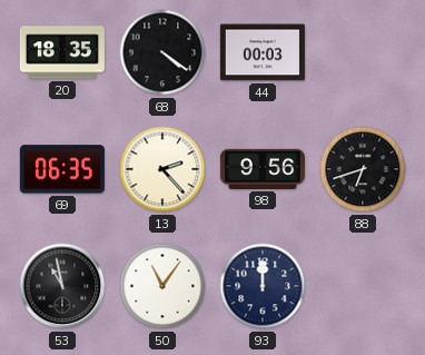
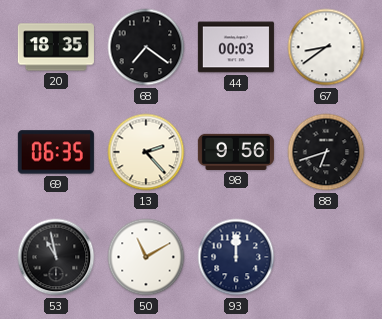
68: 4:21 -> 7:21 (146, 47)
67: none -> 8:39 (326, 47)
50: 11:06 -> 11:10 (146, 257)
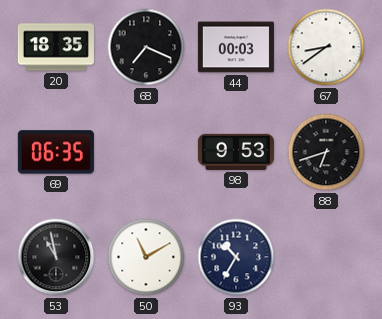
68: 7:21 -> 7:19 (146, 47)
13: 2:23 -> none (146, 152)
98: 9:56 -> 9:53 (236, 152)
93: 12:00 -> 10:35 (236, 257)
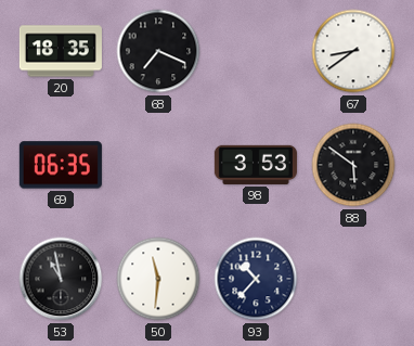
44: 00:03 -> none (236, 47)
98: 9:53 -> 3:53 (256, 165)
88: 6:42 -> 5:51 (353, 165)
50: 11:10 -> 11:31 (158, 279)
93: 10:35 -> 10:37 (256, 279)
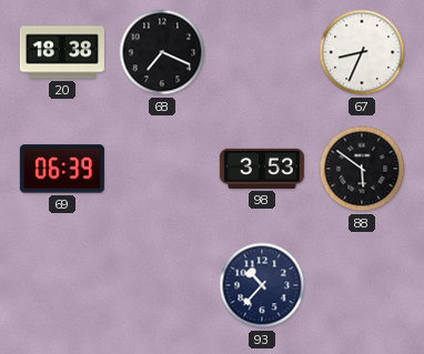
20: 18:35 -> 18:38 (62, 52)
67: 8:39 -> 8:34 (362, 52)
69: 06:35 -> 06:39 (62, 169)
53: 10:58 -> none (61, 279)
50: 11:31 -> none (158, 279)
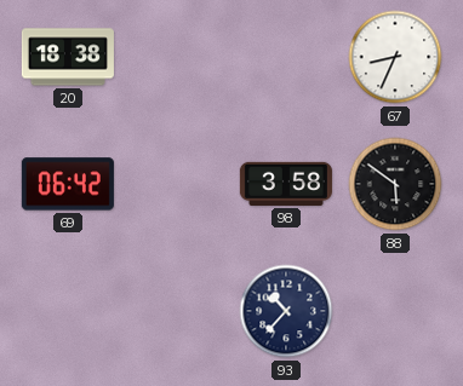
68: 7:19 -> none (162, 52)
69: 06:39 -> 06:42 (68, 184)
98: 3:53 -> 3:58 (286, 184)
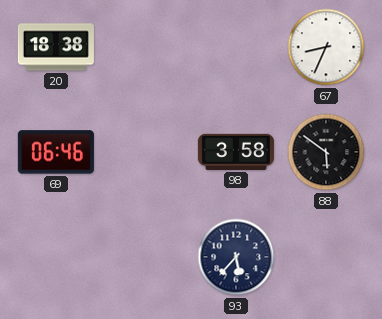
69: 06:42 -> 06:46 (56, 152)
93: 10:37 -> 5:37 (236, 257)
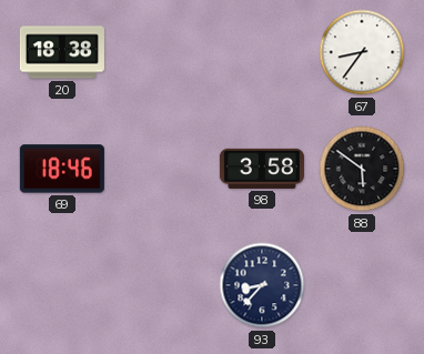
67: 8:34 -> 8:36 (362, 52)
69: 06:46 -> 18:46 (62, 169)
93: 5:37 -> 8:37 (262, 285)
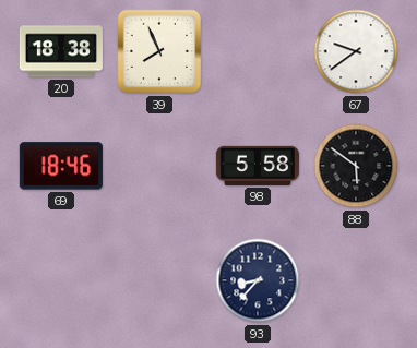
39: none -> 7:56 (159, 51)
67: 8:36 -> 9:39 (356, 51)
98: 3:58 -> 5:58 (258, 166)
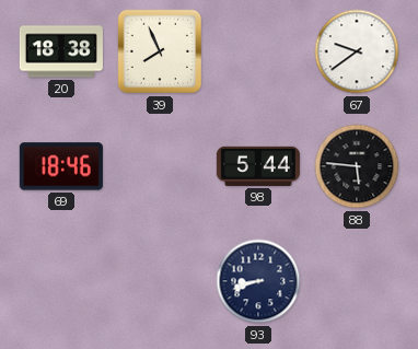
98: 5:58 -> 5:44 (258, 166)
88: 5:51 -> 5:46 (357, 166)
93: 8:37 -> 8:42 (258, 281)
